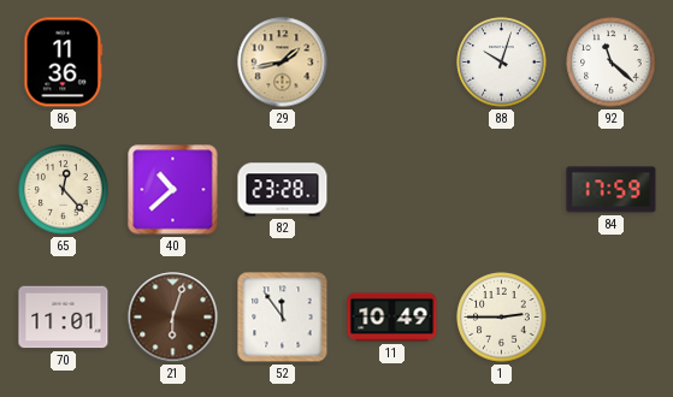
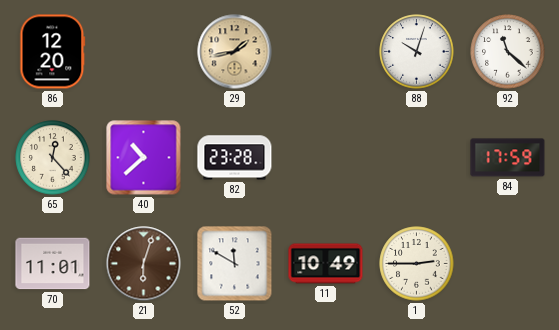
86: 11:36 -> 12:20 (53, 52)
52: 11:54 -> 11:50 (235, 264)
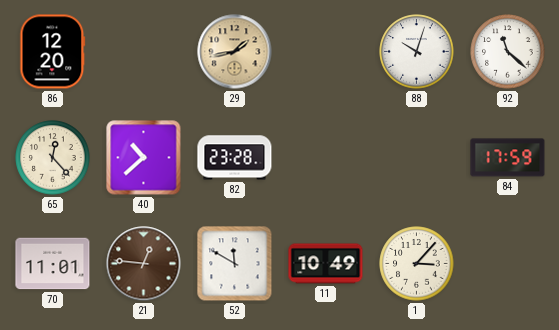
21: 6:03 -> 12:46 (144, 264)
1: 2:45 -> 3:07 (417, 264)
